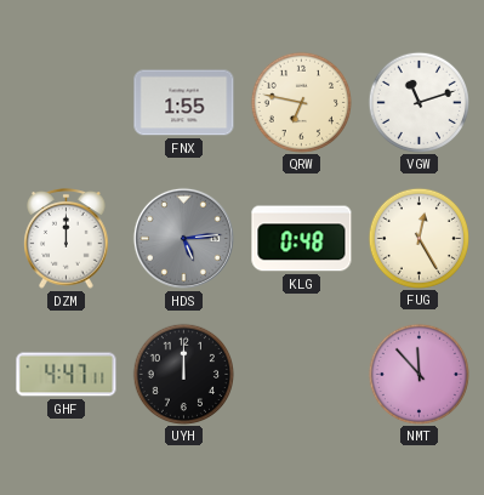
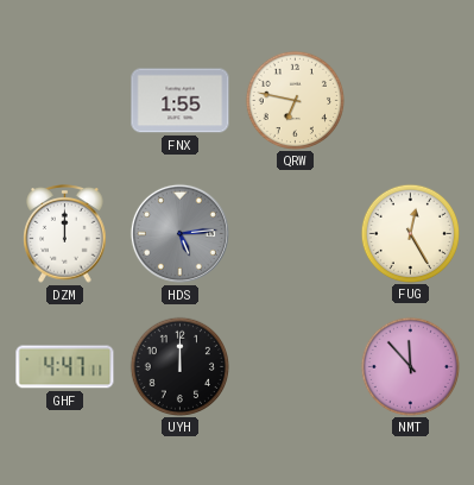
VGW: 11:12 -> none (418, 102)
KLG: 0:48 -> none (302, 239)
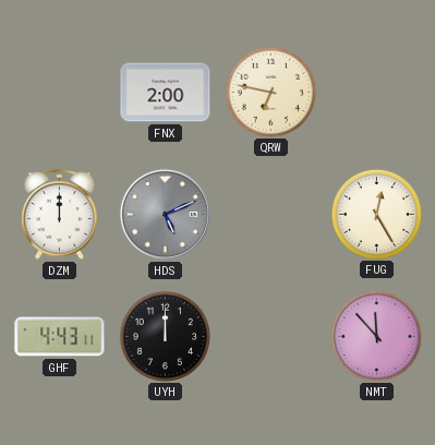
FNX: 1:55 -> 2:00 (166, 93)
HDS: 5:14 -> 5:11 (165, 214)
GHF: 4:47 -> 4:43 (60, 337)
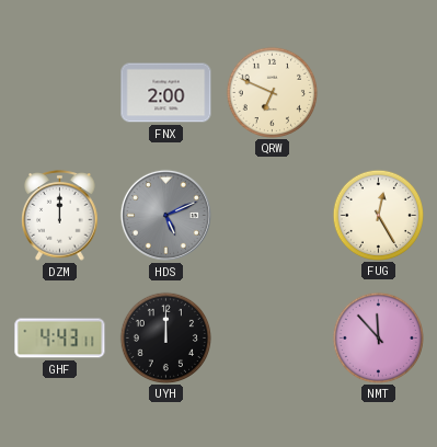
QRW: 6:47 -> 6:49 (272, 92)
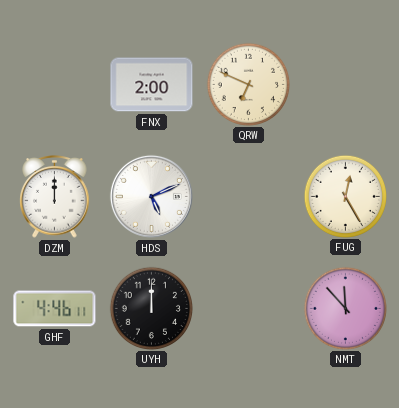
HDS dial: grey -> white (151, 196)
GHF: 4:43 -> 4:46 (55, 309)
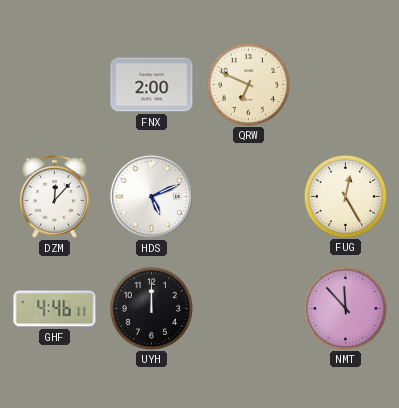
DZM: 12:00 -> 12:07 (55, 197)
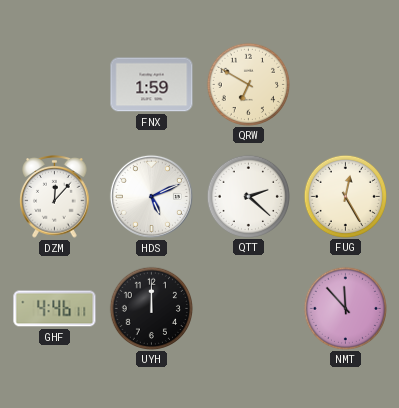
FNX: 2:00 -> 1:59 (152, 85)
QRW: 6:49 -> 6:50 (248, 84)
QTT: none -> 2:22 (248, 196)
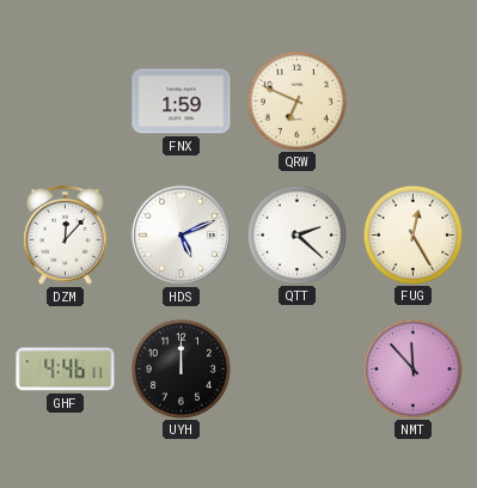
QRW: 6:50 -> 6:49 (296, 100)
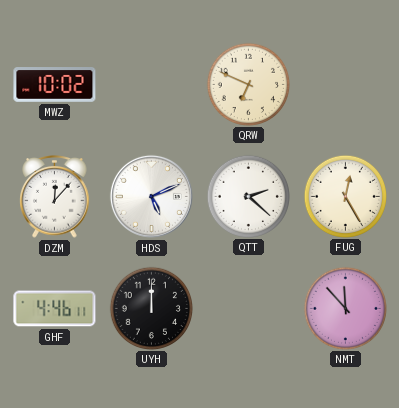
MWZ: none -> 10:02 (55, 85)
FNX: 1:59 -> none (182, 102)
